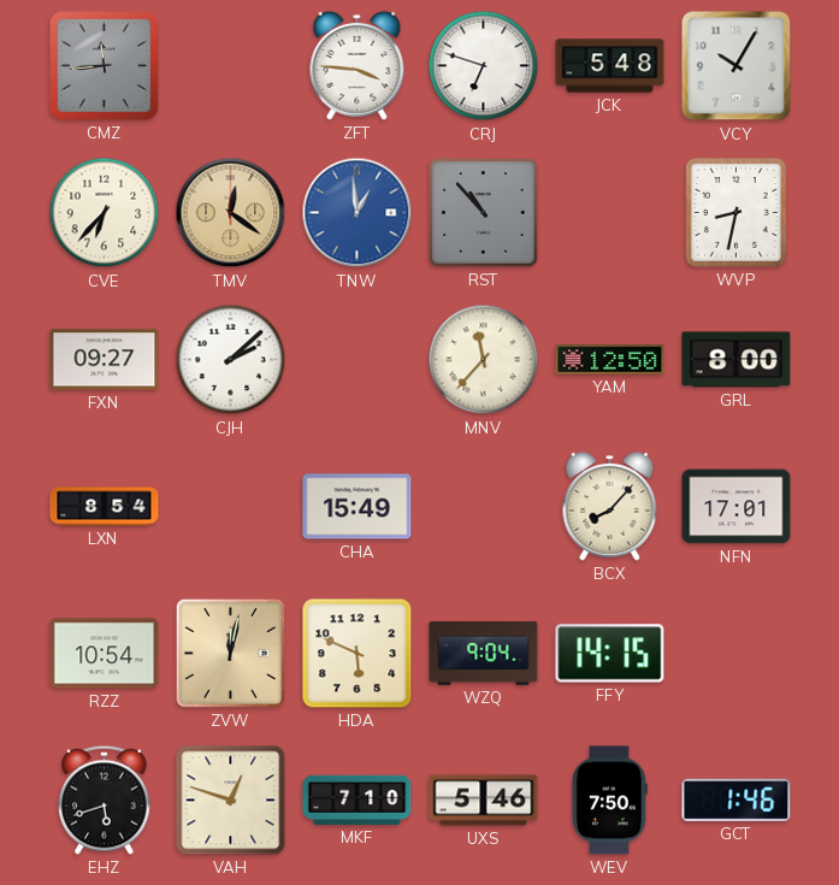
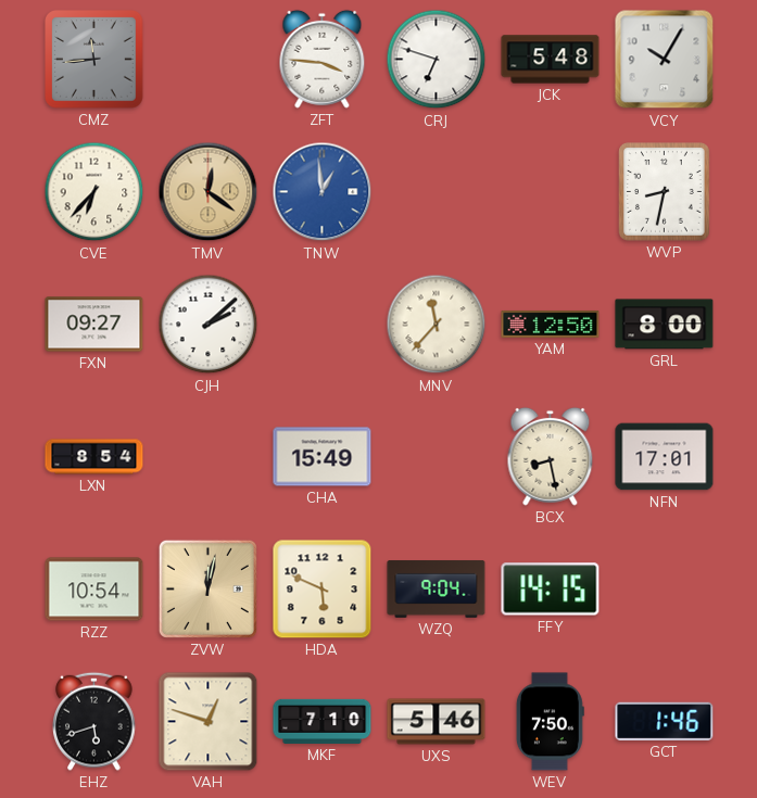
RST: 10:53 -> none (484, 213)
BCX: 8:07 -> 8:28 (551, 456)
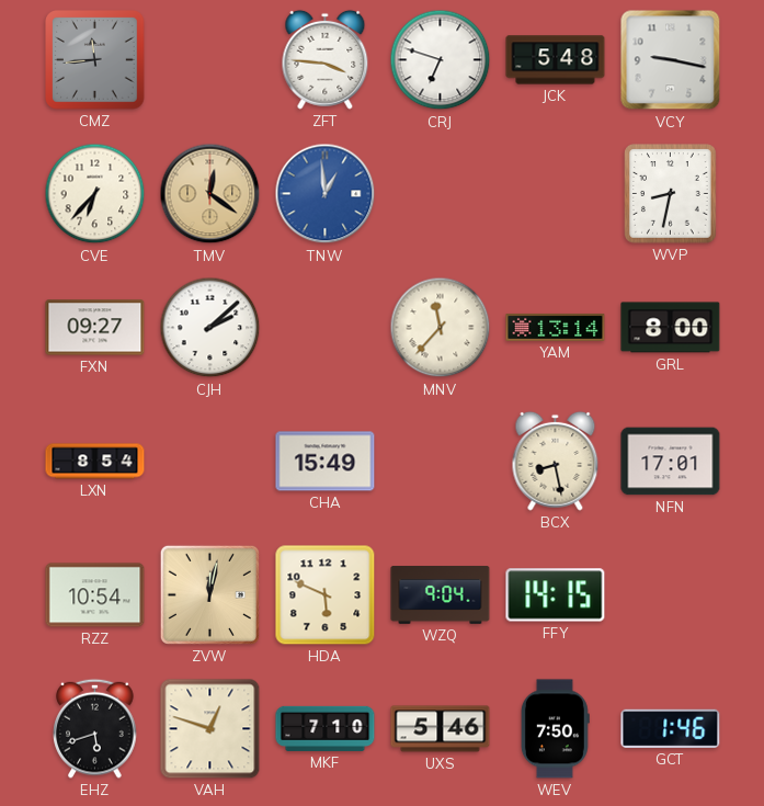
VCY: 10:05 -> 9:17 (671, 60)
YAM: 12:50 -> 13:14 (556, 327)
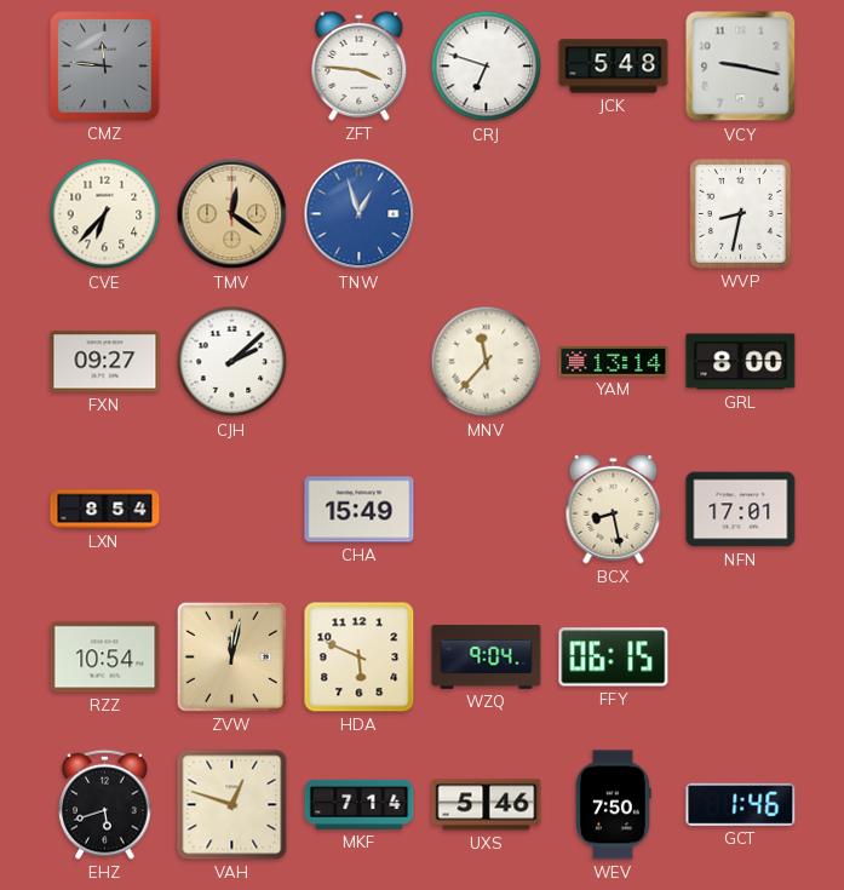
CMZ: 11:44 -> 11:46 (105, 67)
TNW: 12:59 -> 12:57 (360, 214)
FFY: 14:15 -> 06:15 (614, 658)
MKF: 7:10 -> 7:14 (360, 804)
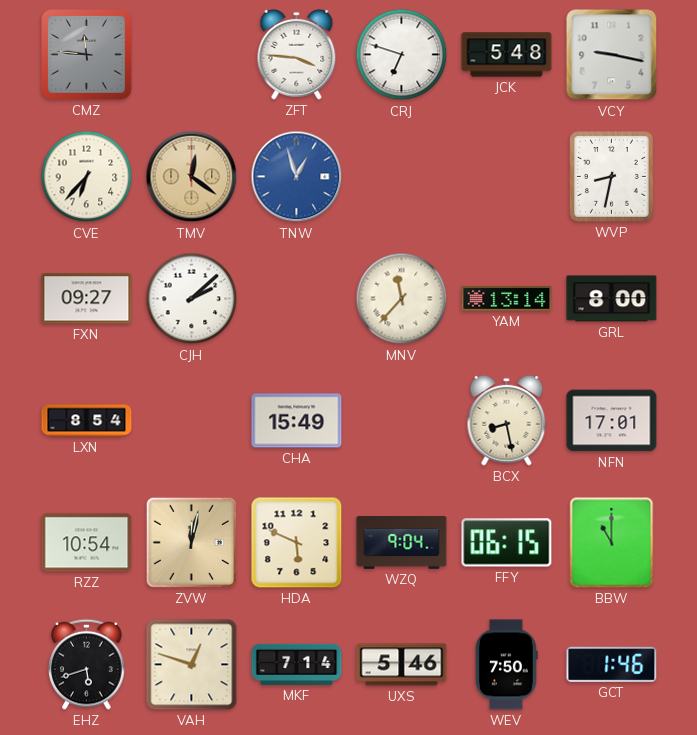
BBW: none -> 11:00 (612, 543)
